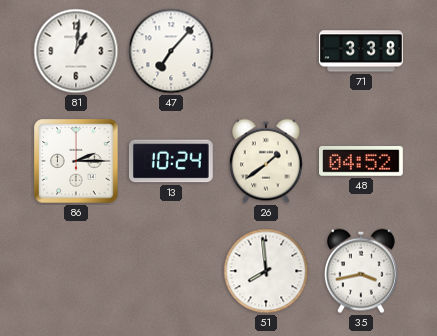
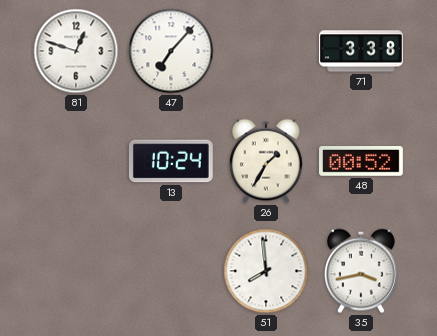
81: 1:01 -> 12:48 (76, 51)
86: 2:15 -> none (76, 161)
26: 1:39 -> 1:35 (266, 161)
48: 04:52 -> 00:52 (362, 162)
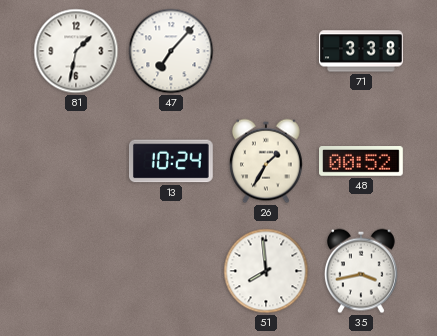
81: 12:48 -> 1:32 (76, 51)
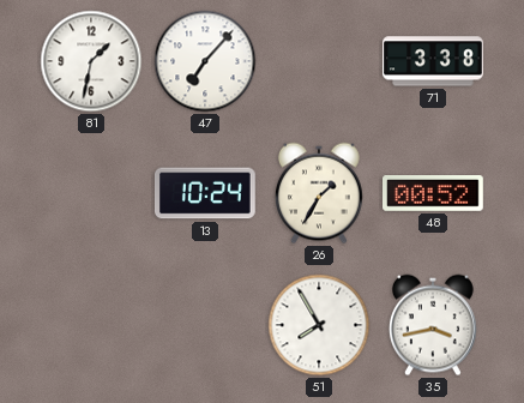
51: 7:59 -> 7:55 (319, 325)
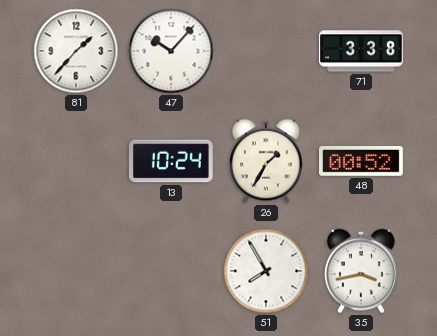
81: 1:32 -> 1:37 (76, 51)
47: 7:07 -> 10:07 (171, 51)
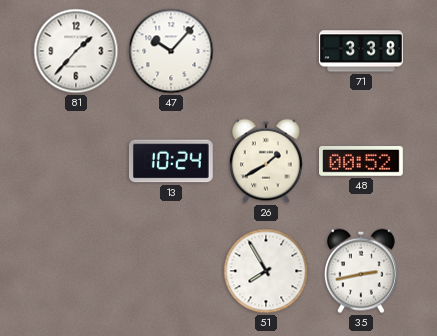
26: 1:35 -> 1:40 (266, 161)
35: 3:43 -> 2:43 (361, 271)
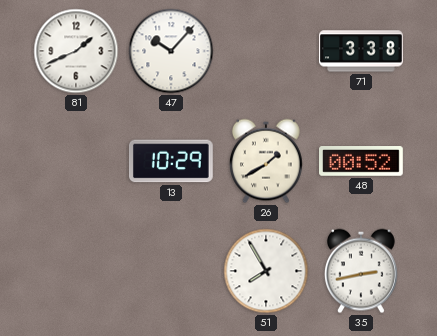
81: 1:37 -> 1:41 (76, 51)
13: 10:24 -> 10:29 (171, 161)
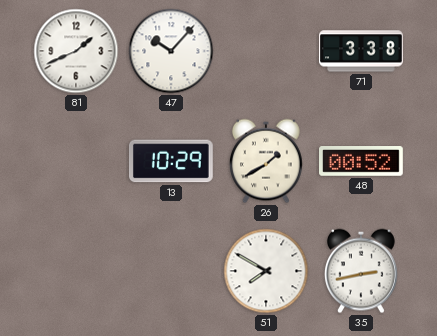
51: 7:55 -> 7:50 (266, 271)
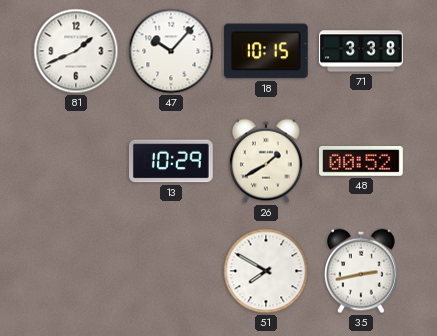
18: none -> 10:15 (266, 51)
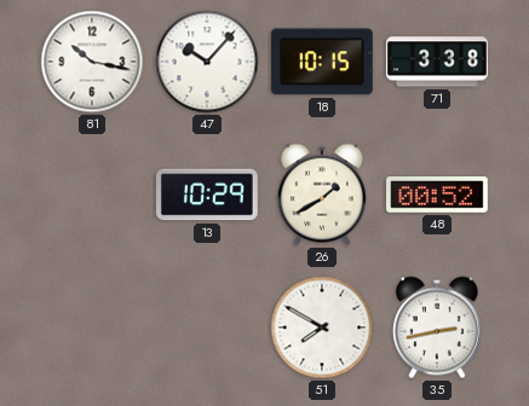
81: 1:41 -> 10:17 (92, 62)
